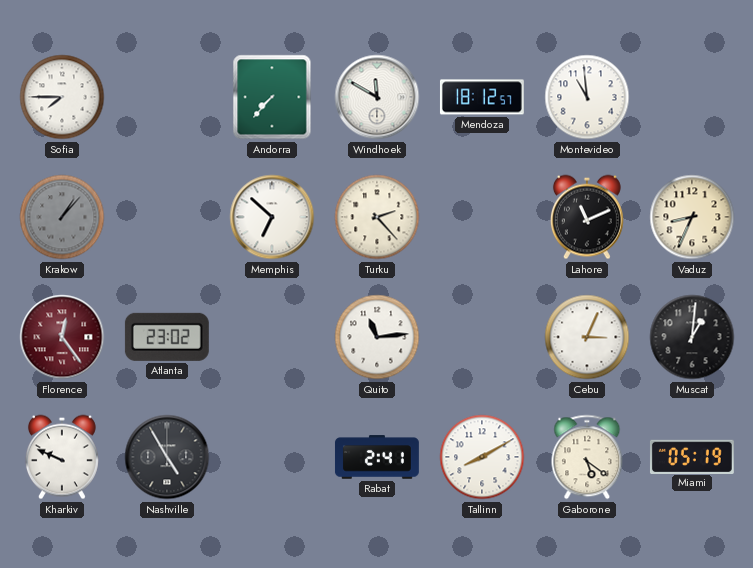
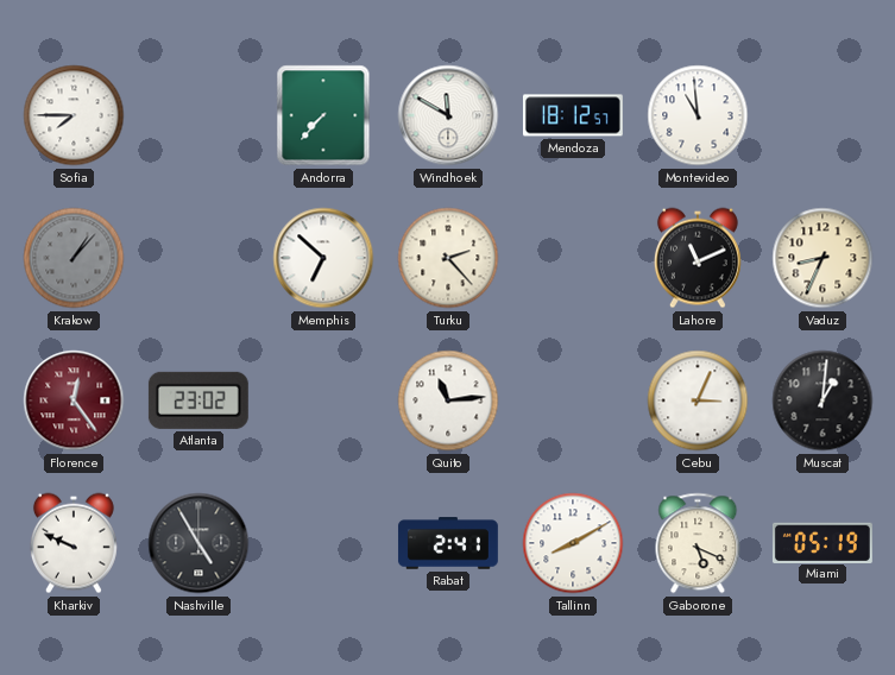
Gaborone: 5:21 -> 5:19 (698, 543)
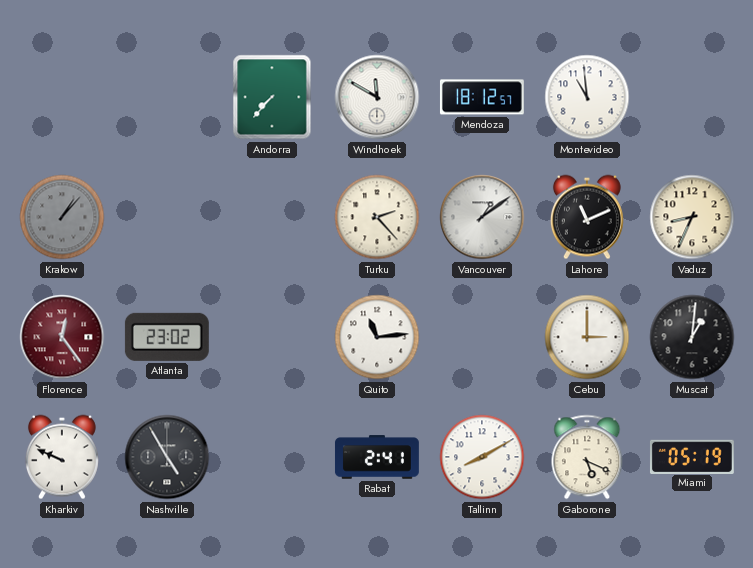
Sofia: 7:45 -> none (74, 115)
Memphis: 6:52 -> none (323, 258)
Vancouver: none -> 1:09 (482, 217)
Cebu: 3:04 -> 3:00 (587, 337)
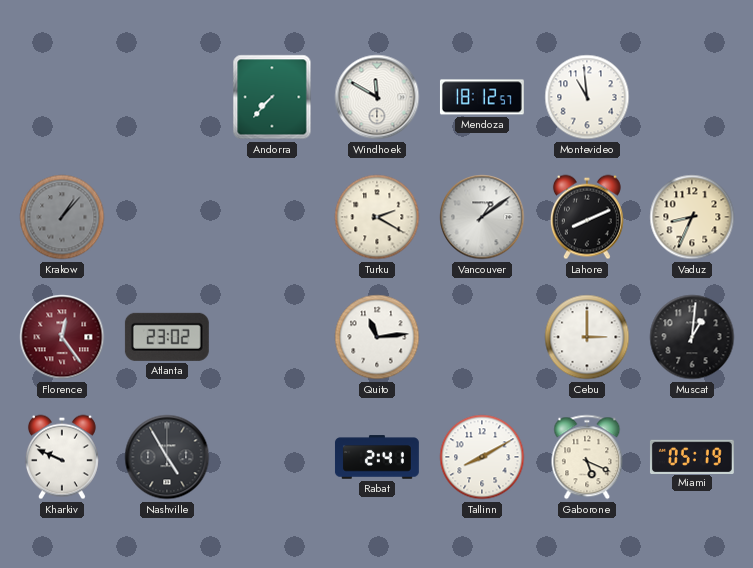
Turku: 2:23 -> 2:20 (377, 217)
Lahore: 11:11 -> 8:11 (587, 217)
